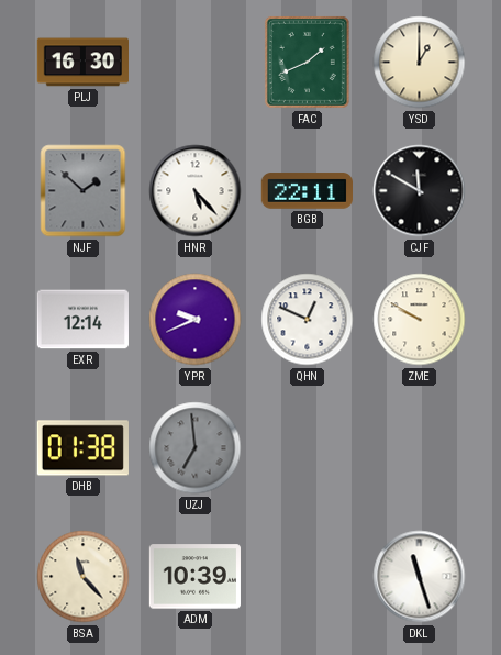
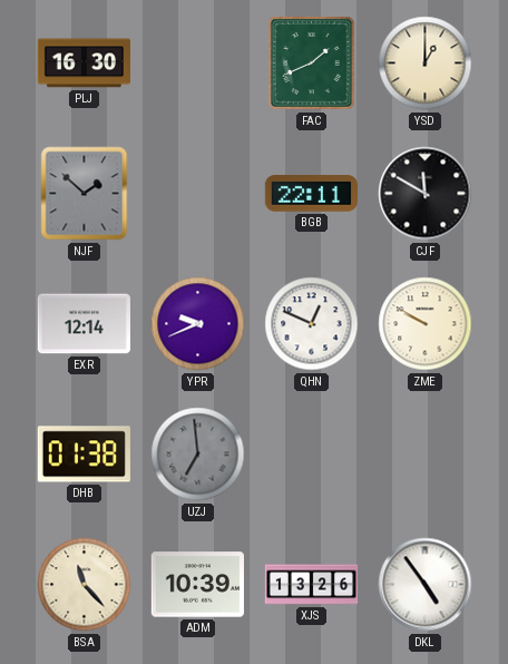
HNR: 5:23 -> none (196, 191)
XJS: none -> 13:26 (312, 585)
DKL: 11:27 -> 4:54 (426, 585)
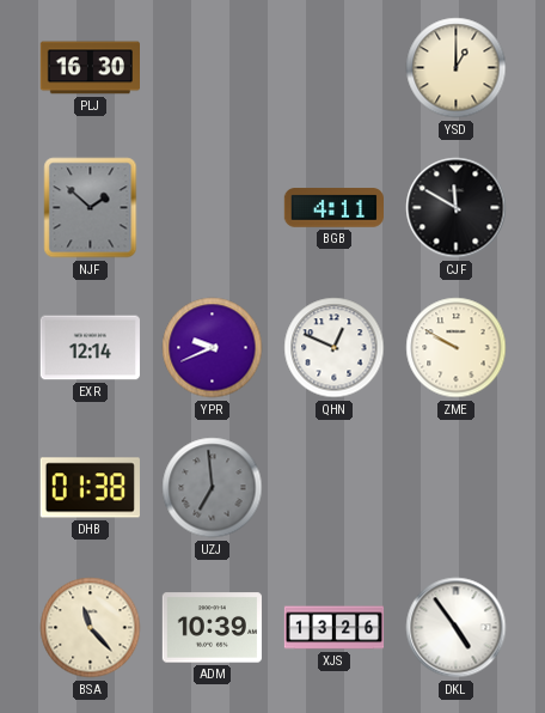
FAC: 1:41 -> none (311, 62)
BGB: 22:11 -> 4:11 (333, 208)
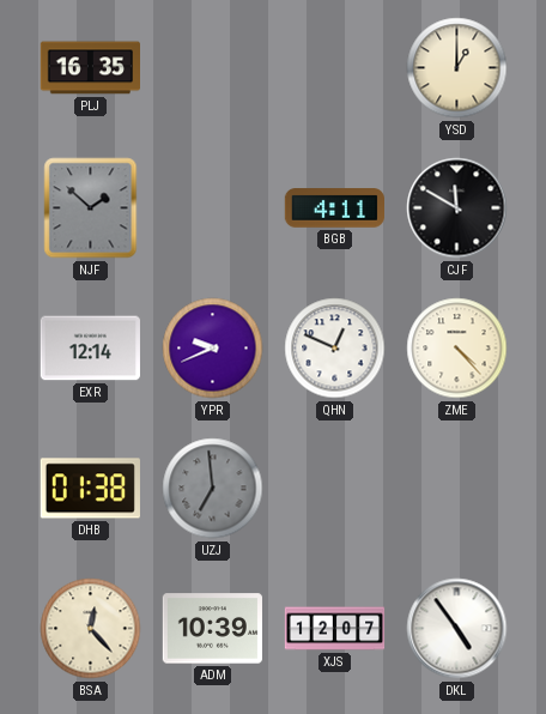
PLJ: 16:30 -> 16:35 (90, 68)
ZME: 9:50 -> 4:23 (457, 349)
BSA: 11:23 -> 12:23 (91, 629)
XJS: 13:26 -> 12:07 (335, 629)
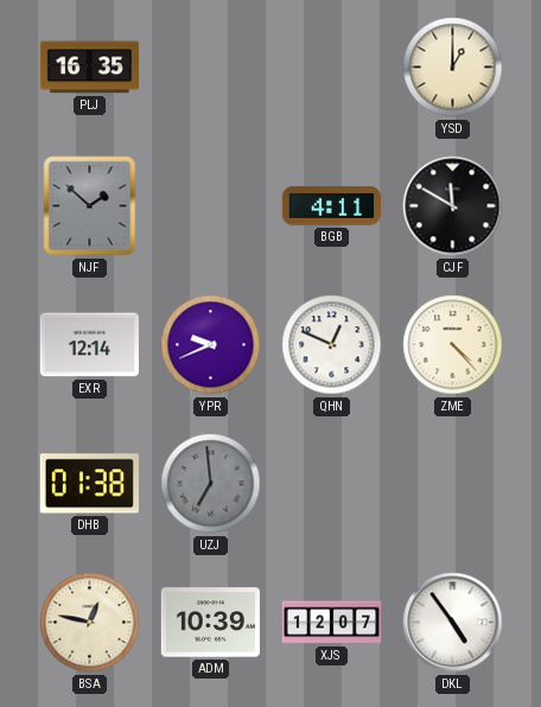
BSA: 12:23 -> 12:47 (90, 623)
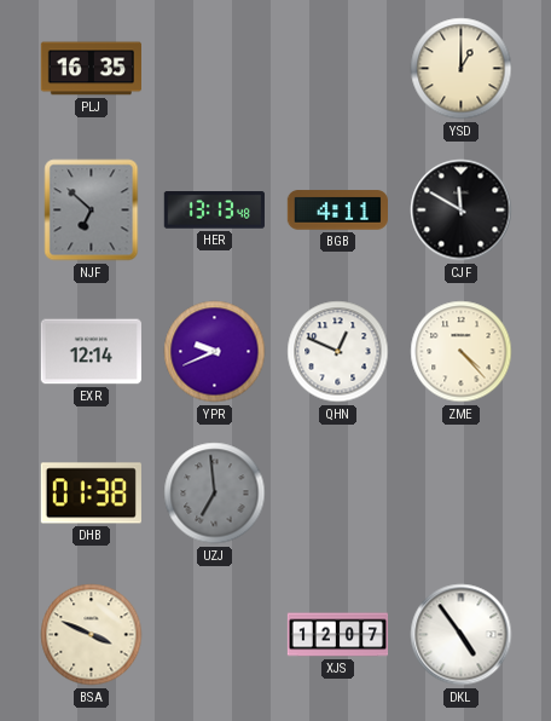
NJF: 1:52 -> 6:52 (92, 210)
HER: none -> 13:13 (214, 210)
BSA: 12:47 -> 3:49 (92, 635)
ADM: 10:39 -> none (210, 623)
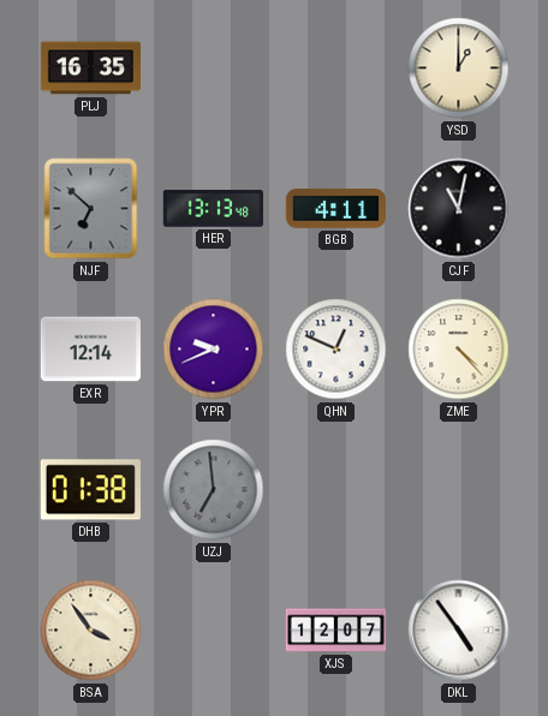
CJF: 11:50 -> 11:02 (459, 209)
BSA: 3:49 -> 3:54 (91, 631)
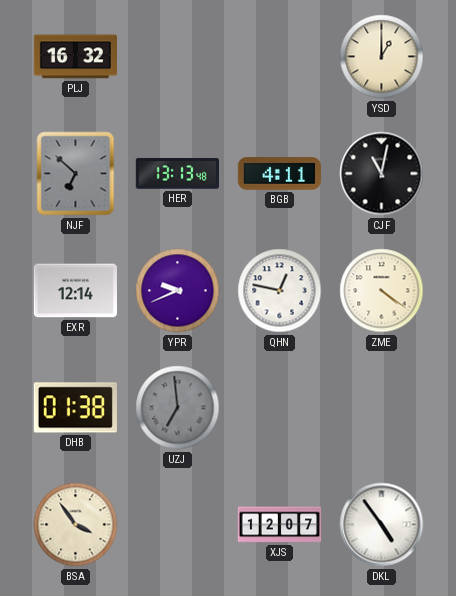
PLJ: 16:35 -> 16:32 (75, 57)
QHN: 12:49 -> 12:47 (280, 291)
ZME: 4:23 -> 4:21 (382, 291)
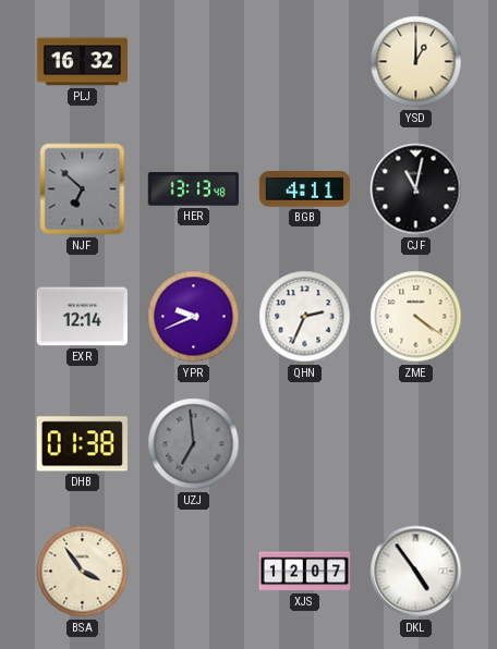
QHN: 12:47 -> 2:34 (305, 317)
